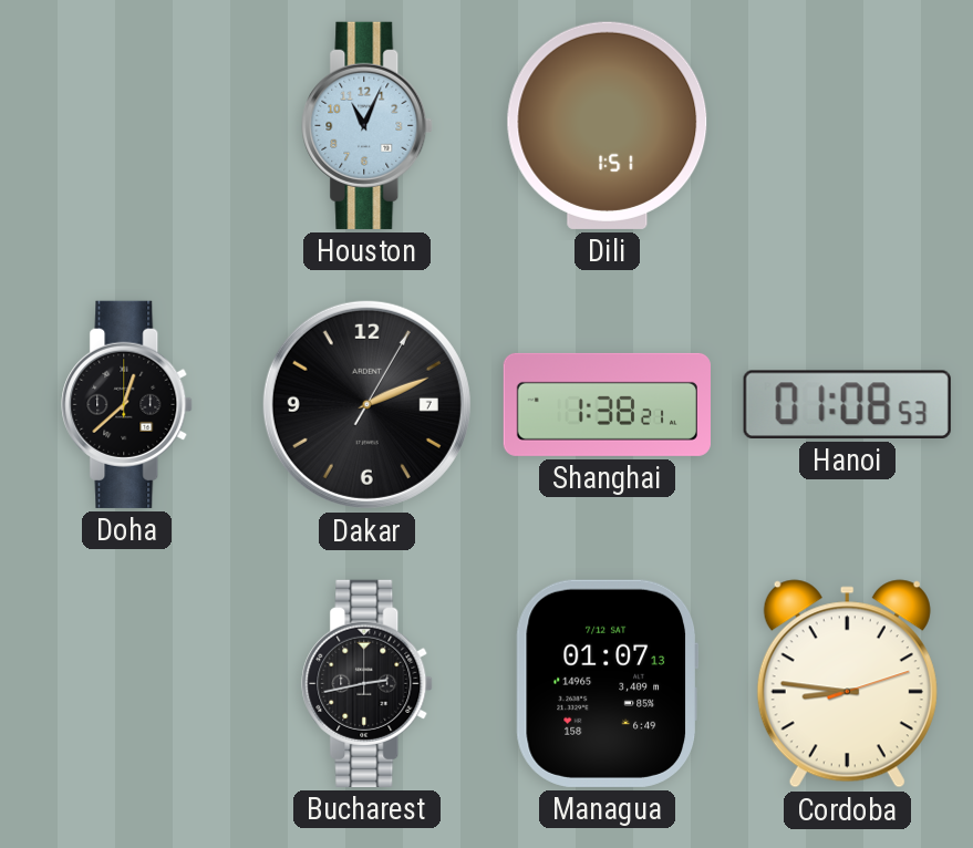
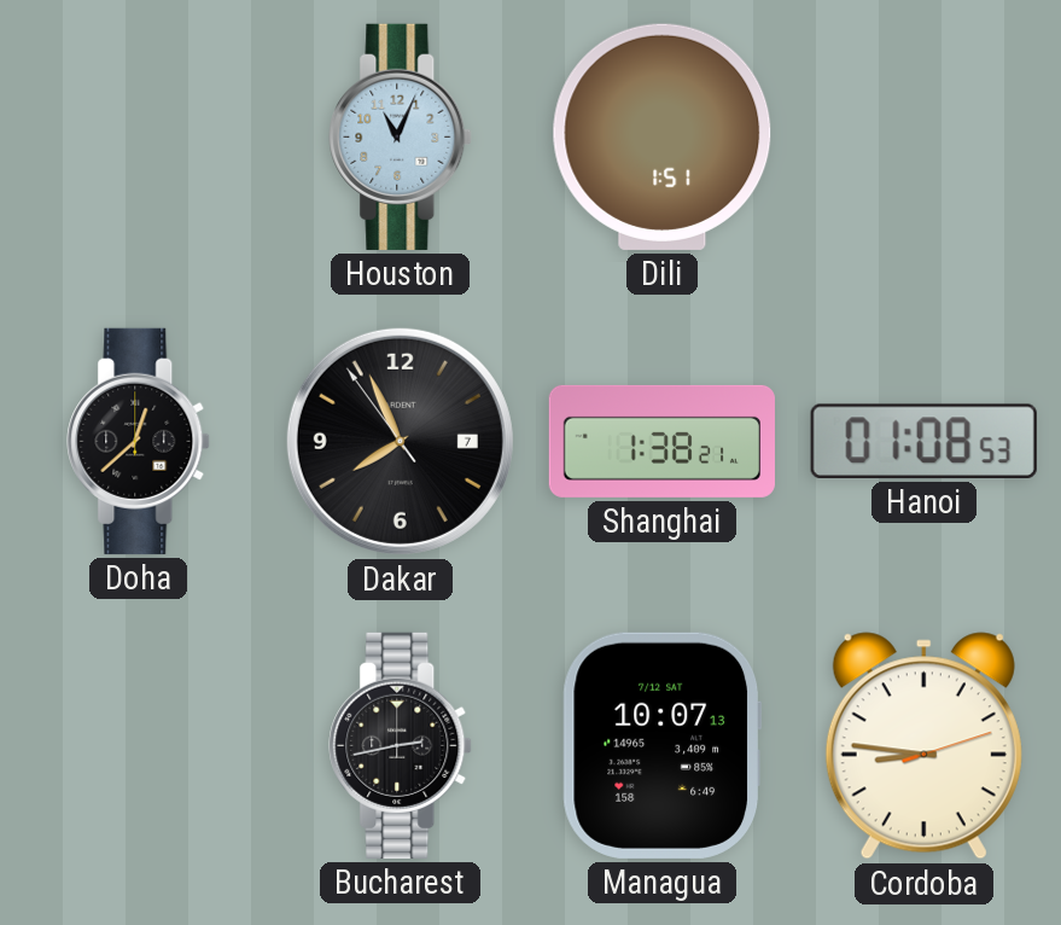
Dakar: 2:11 -> 7:55 (400, 441)
Managua: 01:07 -> 10:07 (661, 745)
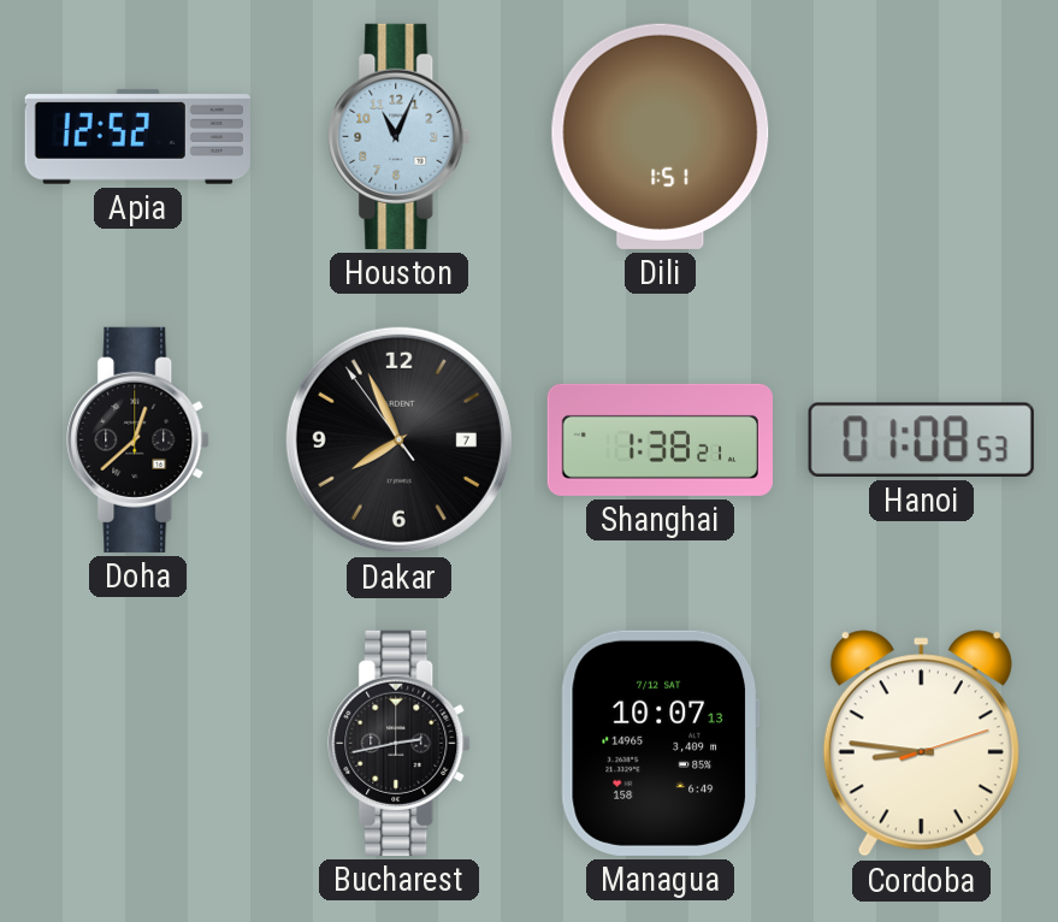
Apia: none -> 12:52 (137, 136)
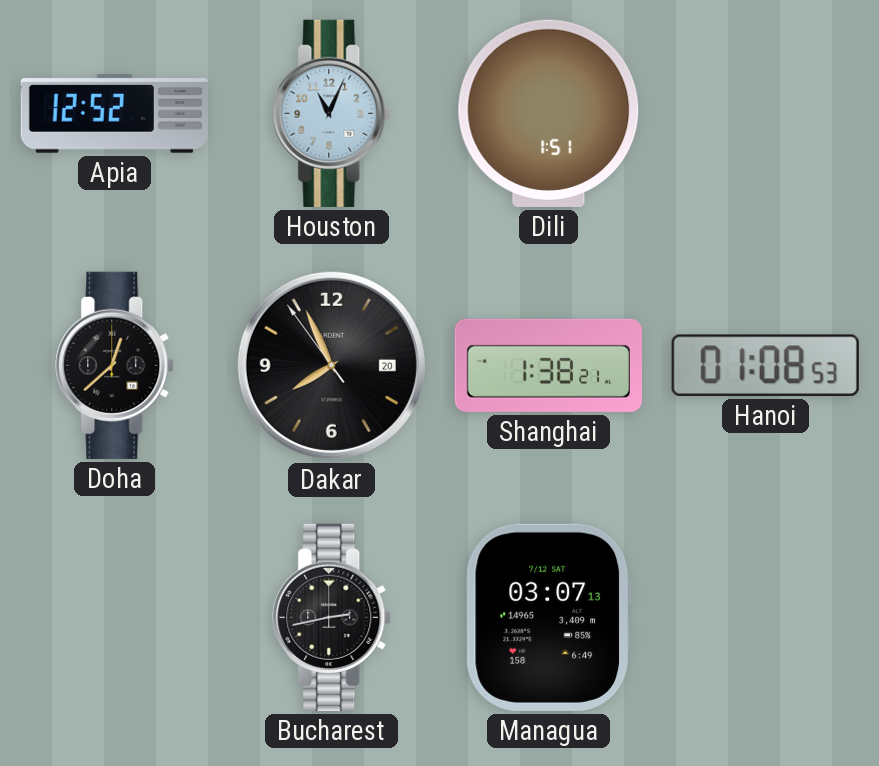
Dakar date: 7 -> 20 (331, 365)
Managua: 10:07 -> 03:07 (548, 617)
Cordoba: 8:46 -> none (921, 744)
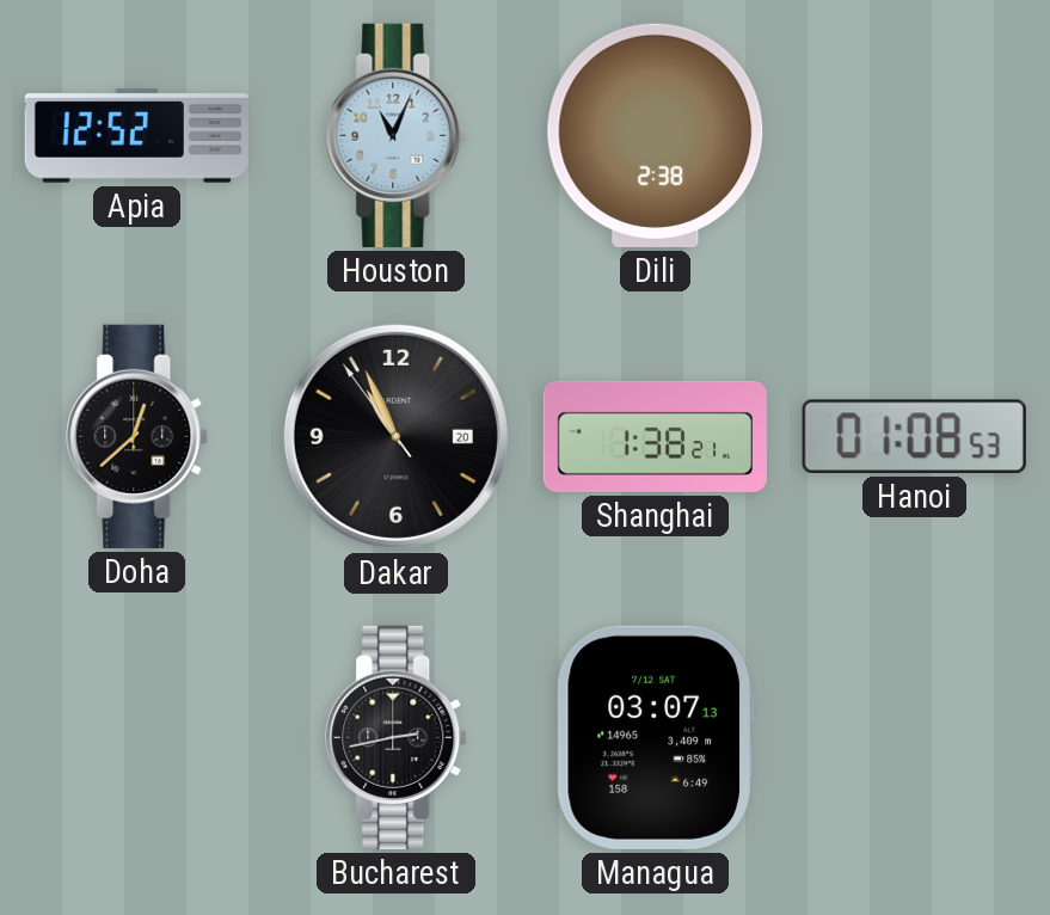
Dili: 1:51 -> 2:38 (656, 135)
Dakar: 7:55 -> 10:55 (395, 436)
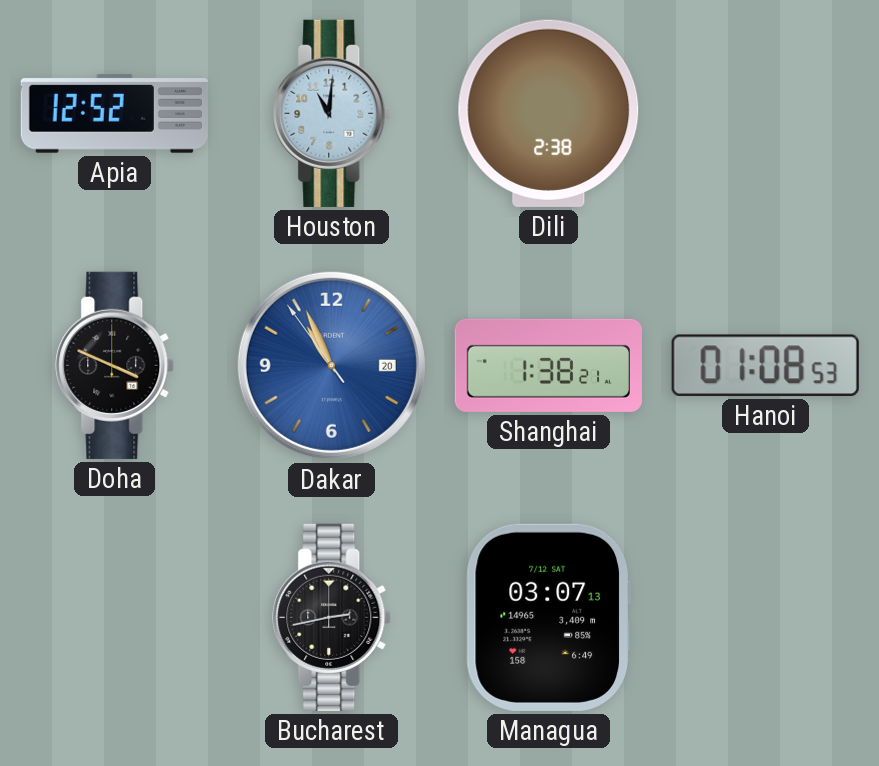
Houston: 11:04 -> 11:01 (332, 113)
Doha: 12:38 -> 3:49 (115, 365)
Dakar dial: black -> blue (331, 365)
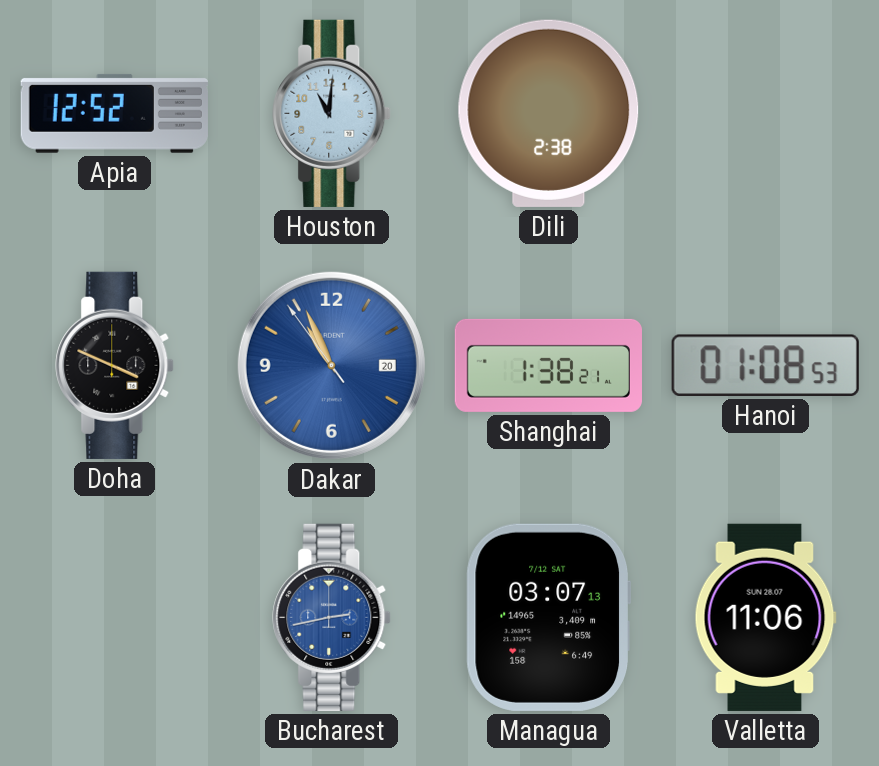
Bucharest dial: black -> blue (332, 617)
Valletta: none -> 11:06 (765, 617)
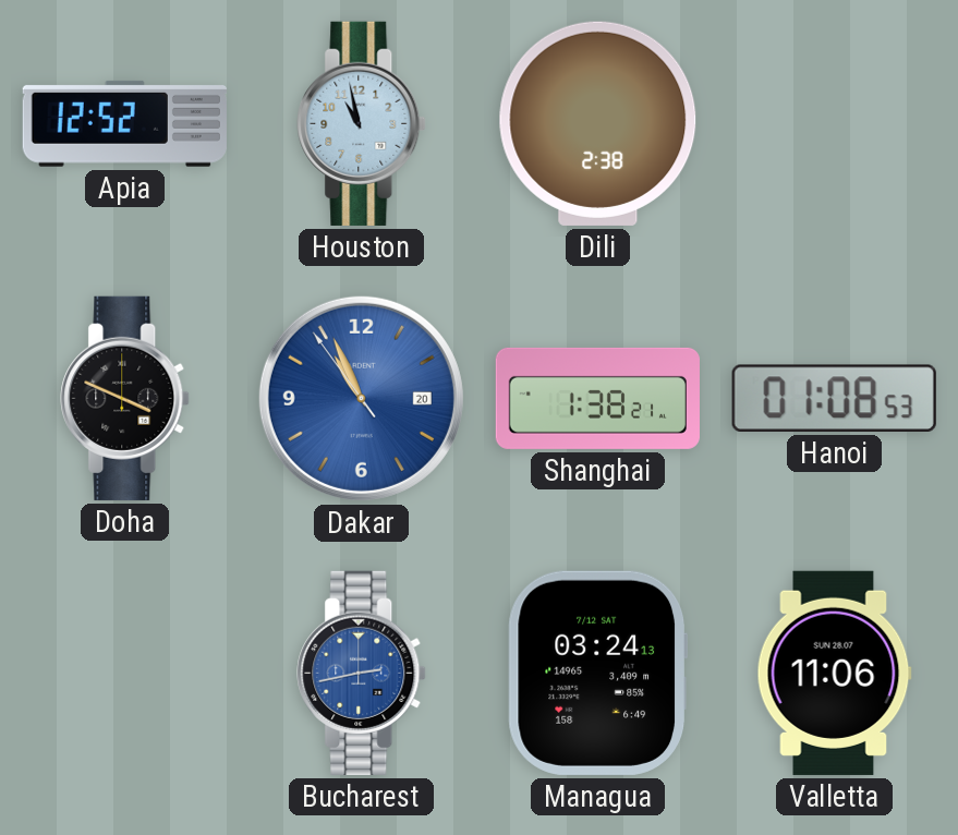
Houston: 11:01 -> 10:58 (362, 123)
Managua: 03:07 -> 03:24 (597, 673)
